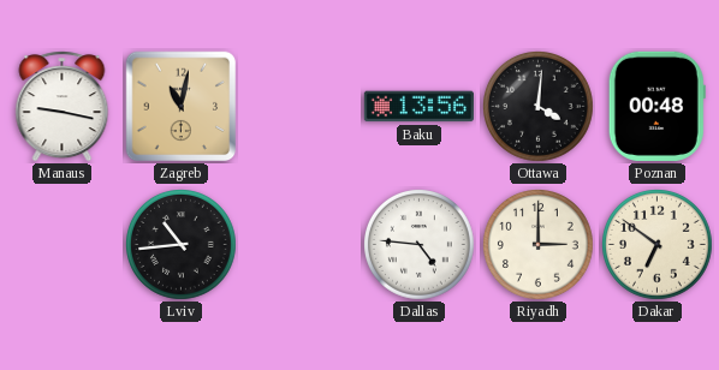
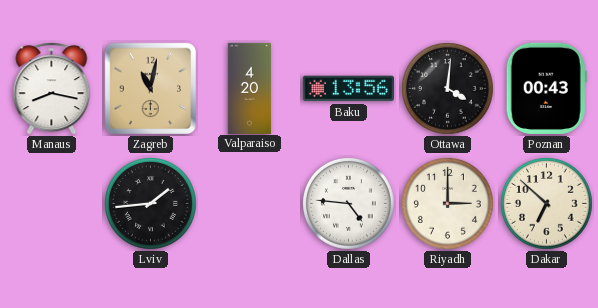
Manaus: 9:17 -> 8:17 (52, 89)
Valparaiso: none -> 4:20 (250, 88)
Poznan: 00:48 -> 00:43 (546, 88)
Lviv: 10:44 -> 1:44 (151, 204)
Dakar: 6:51 -> 6:52 (547, 204)
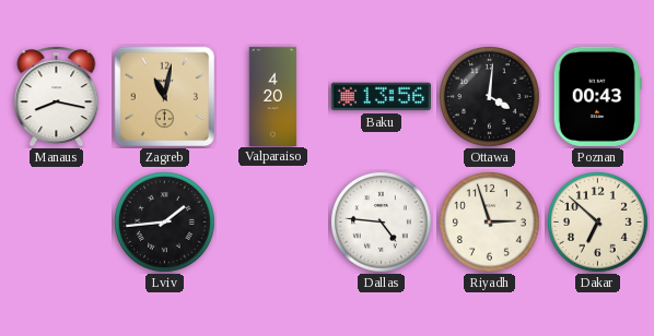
Riyadh: 3:00 -> 2:57 (490, 223)
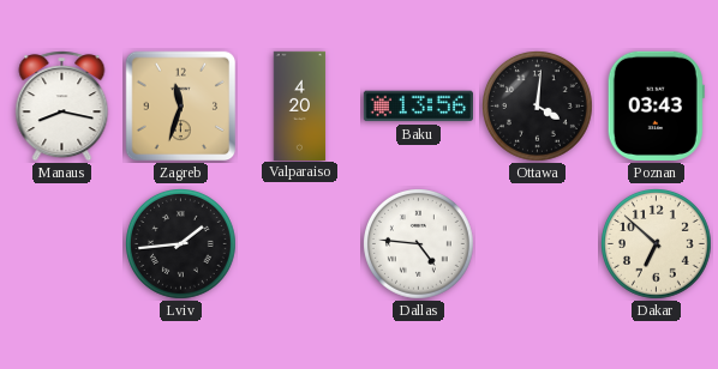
Zagreb: 11:02 -> 11:33 (181, 107)
Poznan: 00:43 -> 03:43 (656, 105)
Riyadh: 2:57 -> none (490, 223)
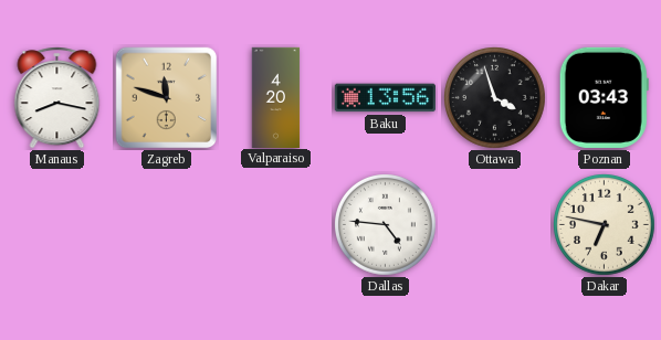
Zagreb: 11:33 -> 11:48 (167, 98)
Ottawa: 4:01 -> 3:57 (495, 98)
Lviv: 1:44 -> none (181, 244)
Dakar: 6:52 -> 6:47 (605, 225)
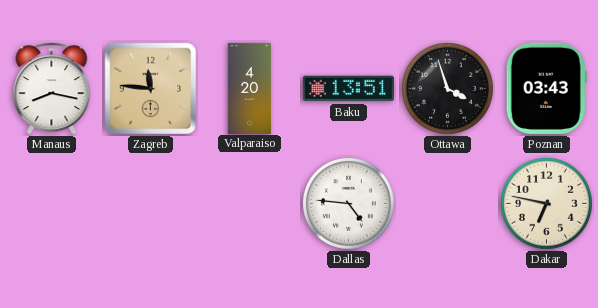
Zagreb: 11:48 -> 11:46 (151, 89)
Baku: 13:56 -> 13:51 (348, 89)
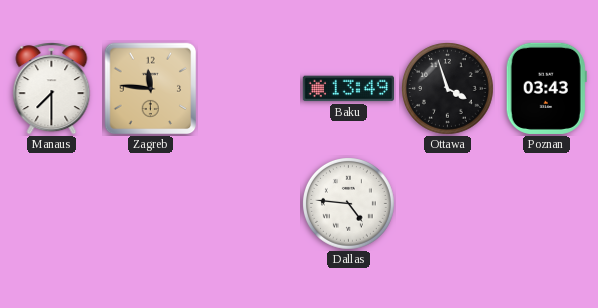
Manaus: 8:17 -> 7:30 (52, 89)
Valparaiso: 4:20 -> none (250, 88)
Baku: 13:51 -> 13:49 (348, 89)
Dakar: 6:47 -> none (547, 204)
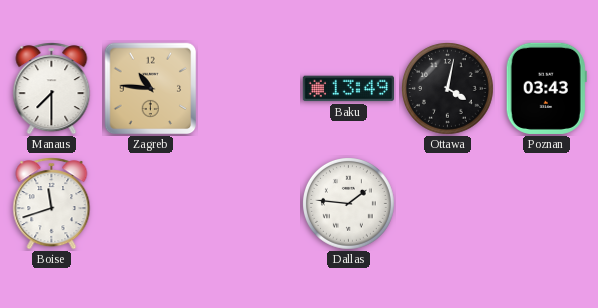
Zagreb: 11:46 -> 10:46 (151, 89)
Ottawa: 3:57 -> 4:02 (448, 89)
Boise: none -> 11:42 (52, 204)
Dallas: 4:46 -> 1:46 (349, 204)
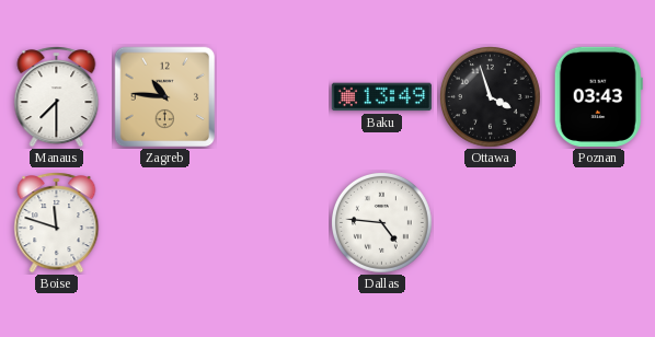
Ottawa: 4:02 -> 3:57 (491, 97)
Boise: 11:42 -> 11:48 (57, 223)
Dallas: 1:46 -> 4:46 (382, 223)
